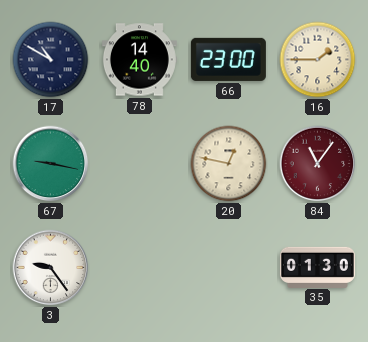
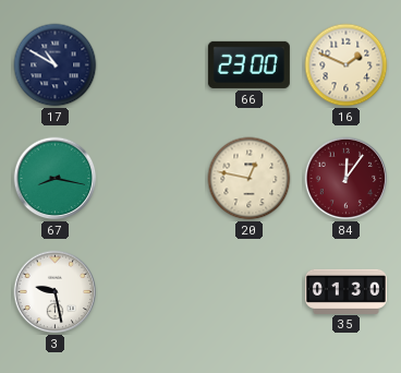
78: 14:40 -> none (139, 60)
16: 1:45 -> 1:49 (347, 65)
67: 9:17 -> 8:17 (56, 179)
84: 11:06 -> 12:06 (347, 179)
3: 9:24 -> 9:28 (56, 292)
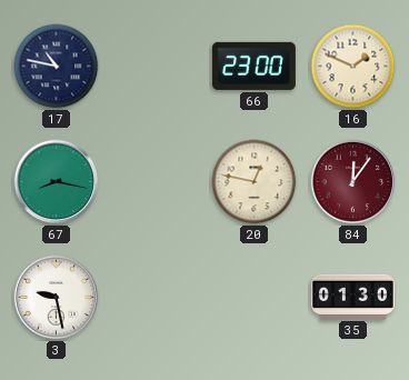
17: 10:50 -> 10:47 (57, 67)
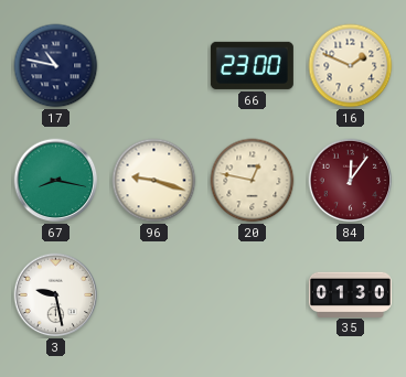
96: none -> 9:18 (154, 181)
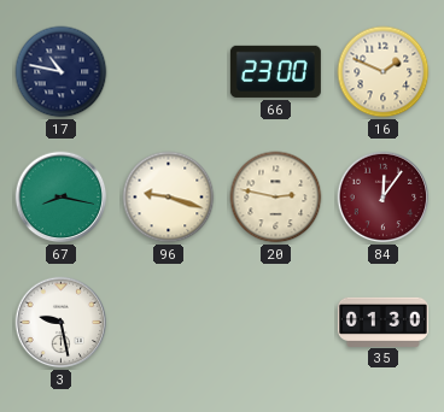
20: 12:47 -> 2:47 (276, 198)
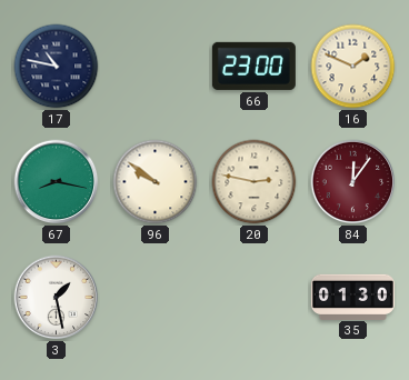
96: 9:18 -> 9:51 (156, 182)
3: 9:28 -> 1:28 (57, 298)
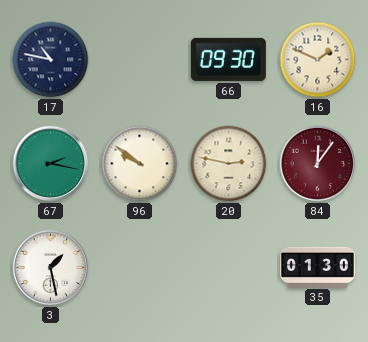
66: 23:00 -> 09:30 (228, 59)
67: 8:17 -> 2:17 (51, 164)
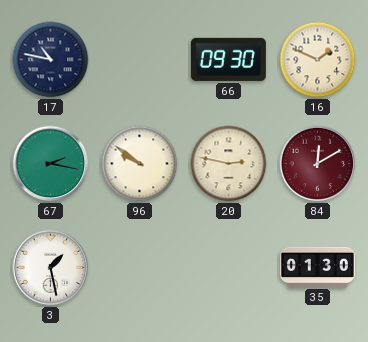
84: 12:06 -> 12:10 (318, 164)
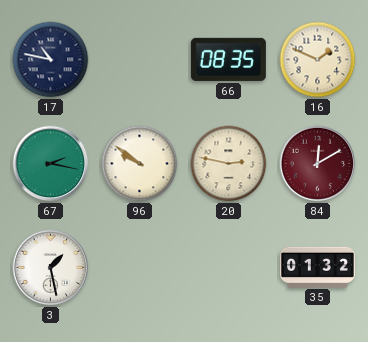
66: 09:30 -> 08:35 (228, 59)
35: 01:30 -> 01:32 (317, 267)
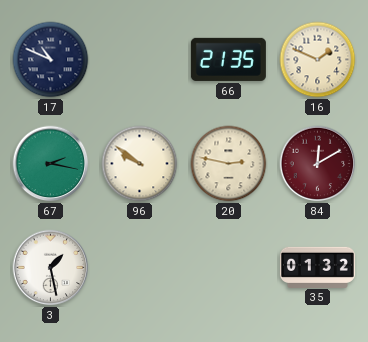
17: 10:47 -> 10:49 (51, 60)
66: 08:35 -> 21:35 (228, 59)
